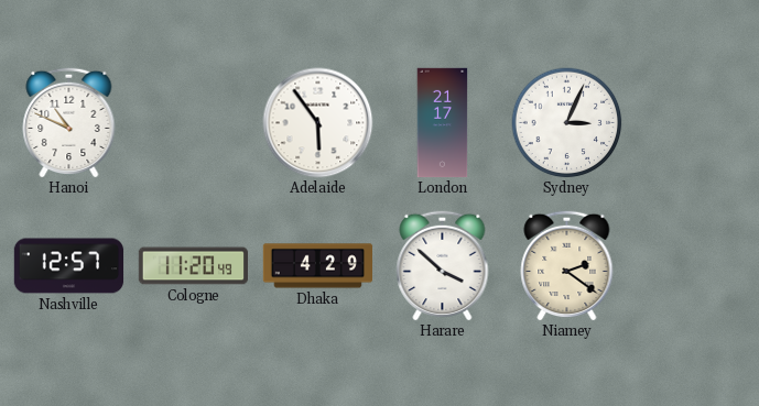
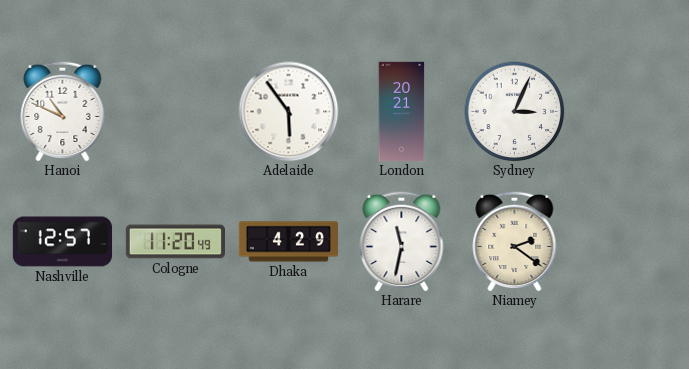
London: 21:17 -> 20:21 (402, 112)
Harare: 3:52 -> 11:32 (402, 241)
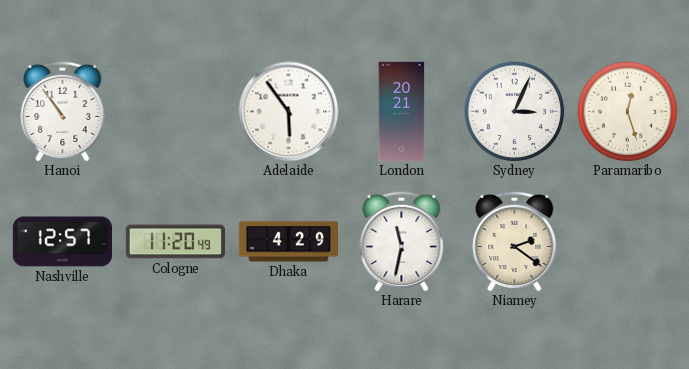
Hanoi: 10:49 -> 10:54 (63, 111)
Paramaribo: none -> 12:27 (628, 112)
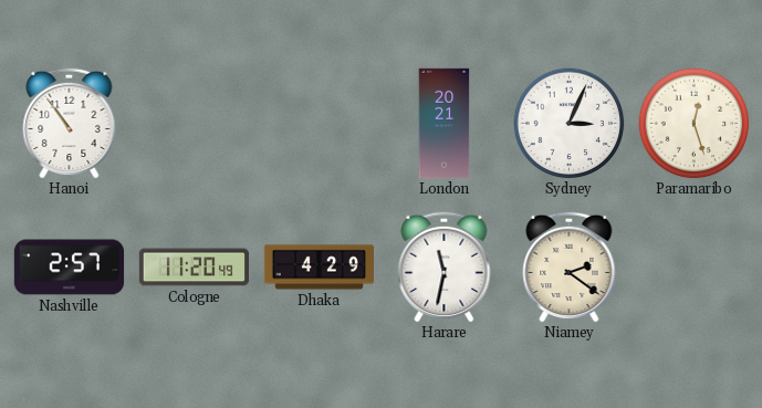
Adelaide: 5:54 -> none (289, 112)
Nashville: 12:57 -> 2:57 (70, 268)
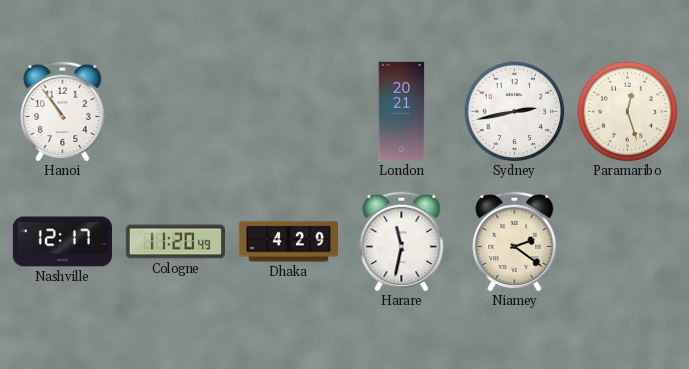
Sydney: 3:04 -> 2:43 (515, 112)
Nashville: 2:57 -> 12:17 (63, 242)
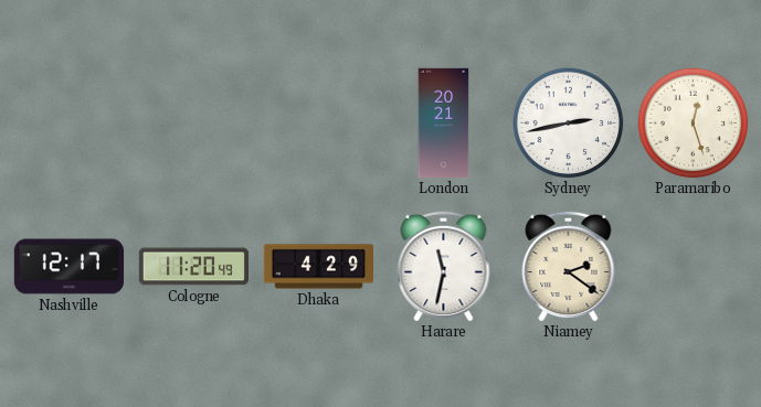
Hanoi: 10:54 -> none (63, 111)
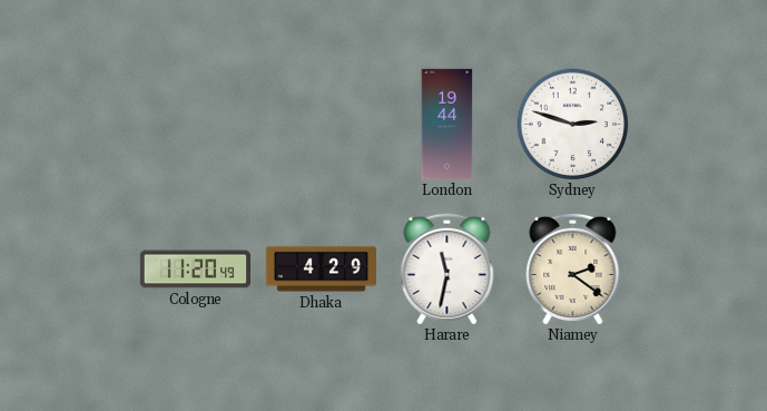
London: 20:21 -> 19:44 (448, 125)
Sydney: 2:43 -> 2:48 (573, 125)
Paramaribo: 12:27 -> none (694, 124)
Nashville: 12:17 -> none (70, 267)
